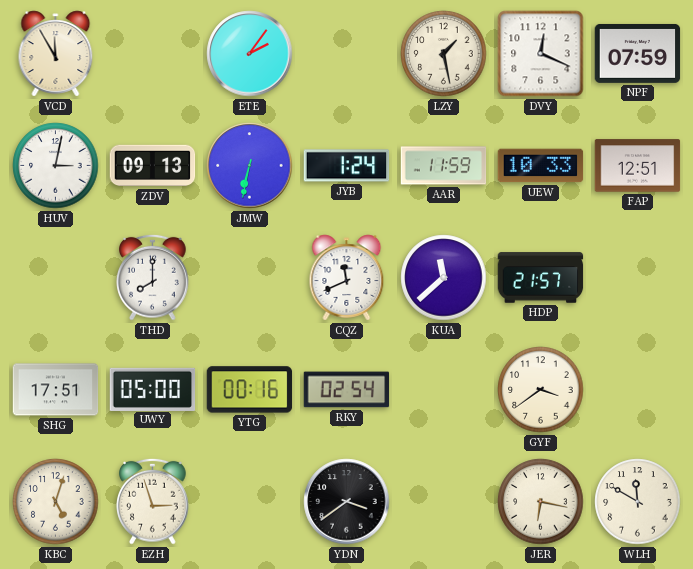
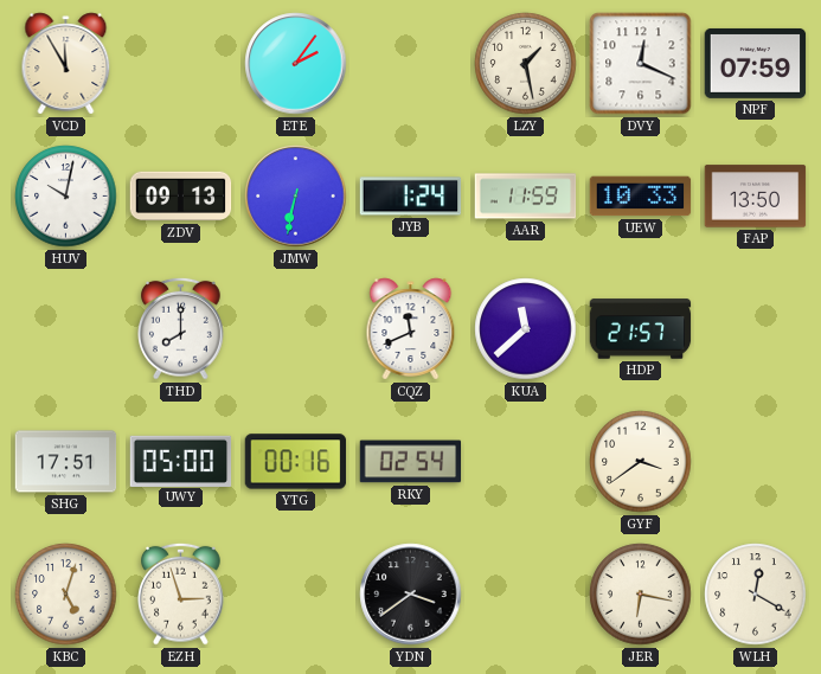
HUV: 3:02 -> 10:02 (66, 197)
FAP: 12:51 -> 13:50 (756, 197)
WLH: 11:50 -> 12:20 (756, 595)
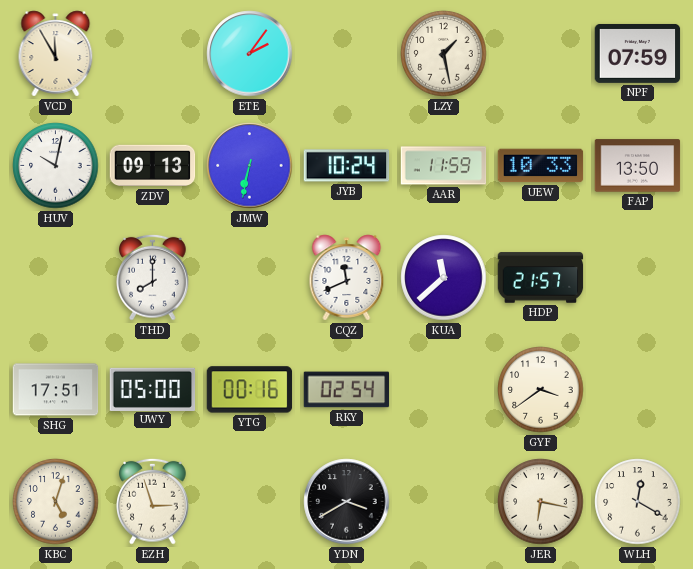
DVY: 12:19 -> none (641, 64)
JYB: 1:24 -> 10:24 (347, 166)
YDN: 3:39 -> 3:40 (347, 502)
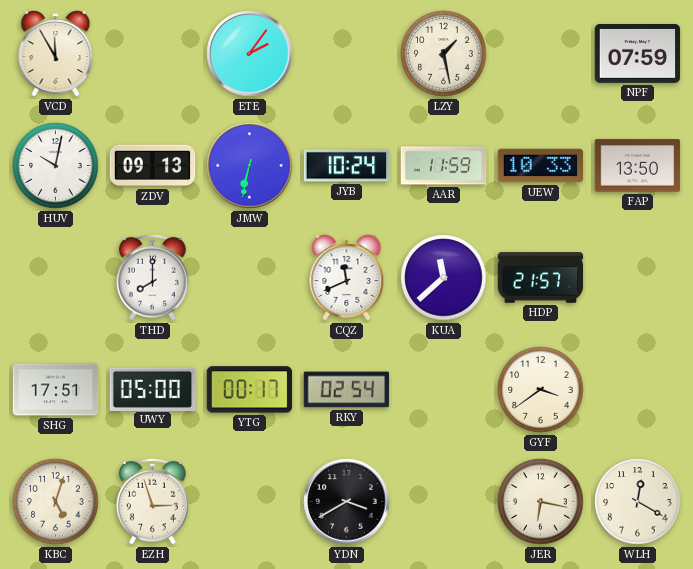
YTG: 00:16 -> 00:17 (250, 390)
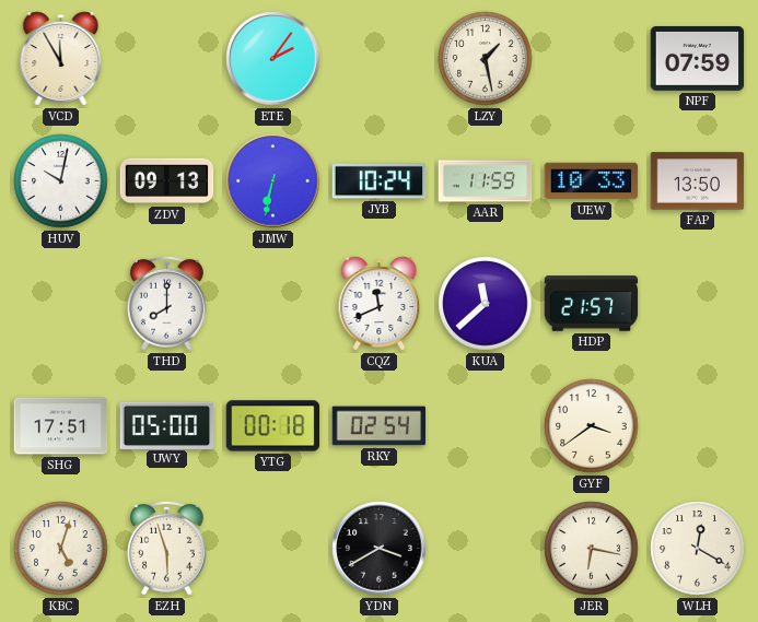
YTG: 00:17 -> 00:18 (273, 426)
EZH: 2:57 -> 5:57 (167, 548)
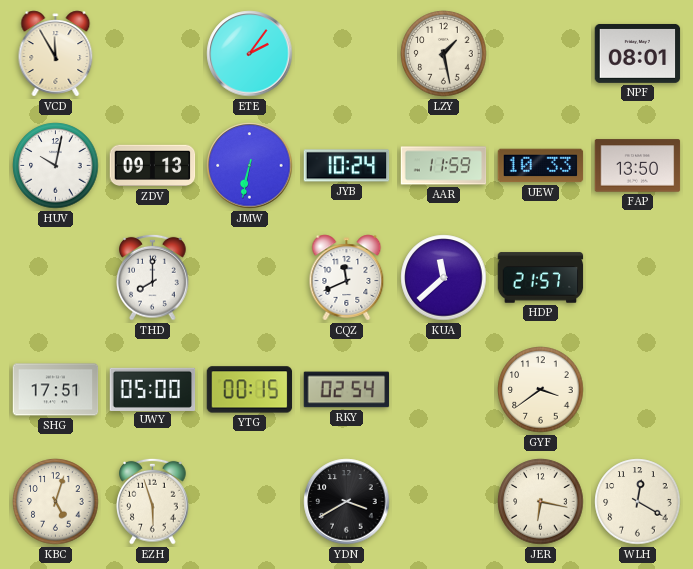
NPF: 07:59 -> 08:01 (638, 53)
YTG: 00:18 -> 00:15 (250, 390)
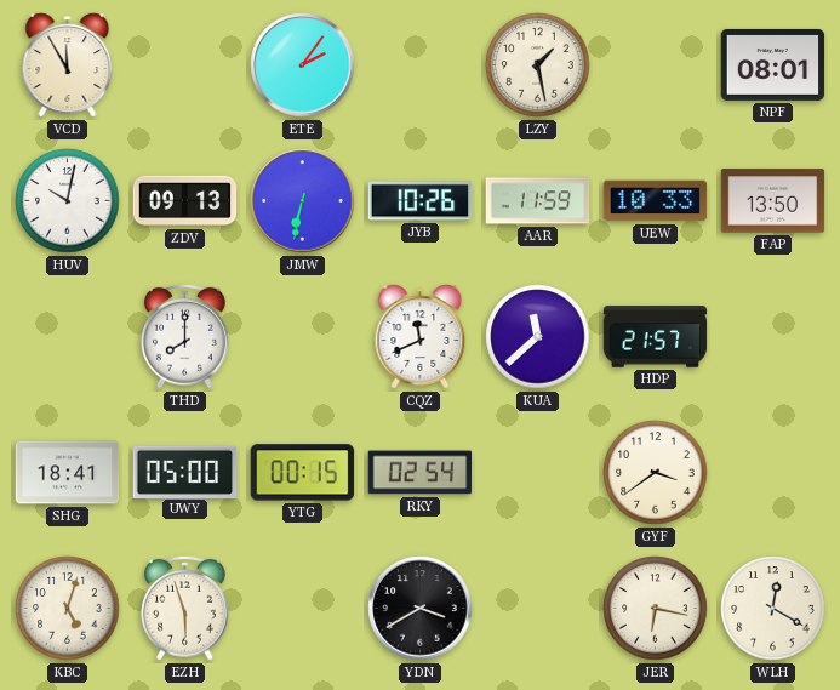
JYB: 10:24 -> 10:26 (421, 201)
SHG: 17:51 -> 18:41 (68, 473)
